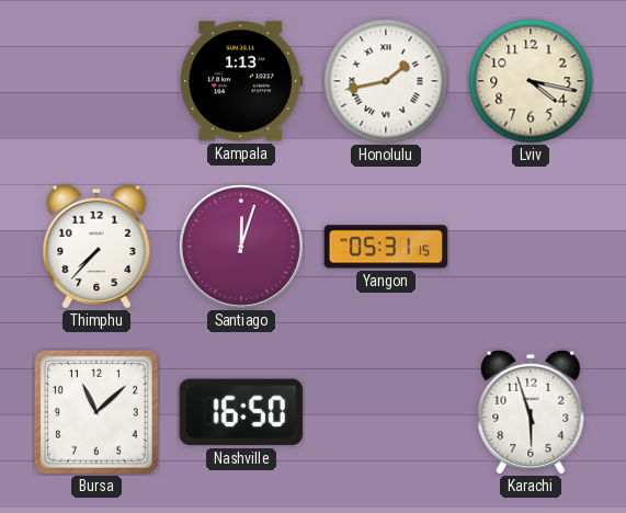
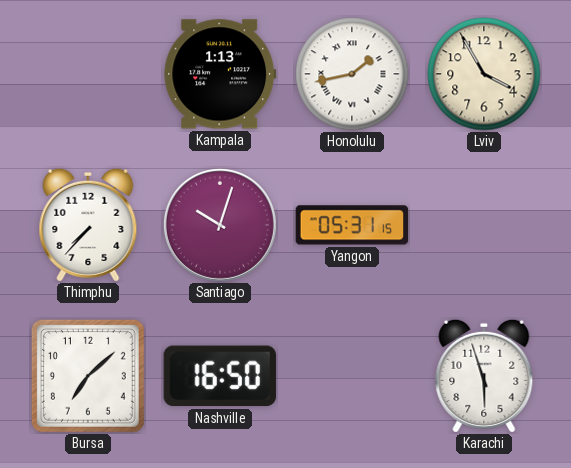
Lviv: 4:17 -> 3:55 (484, 74)
Santiago: 12:03 -> 10:03 (220, 225)
Bursa: 11:08 -> 7:08 (88, 376)
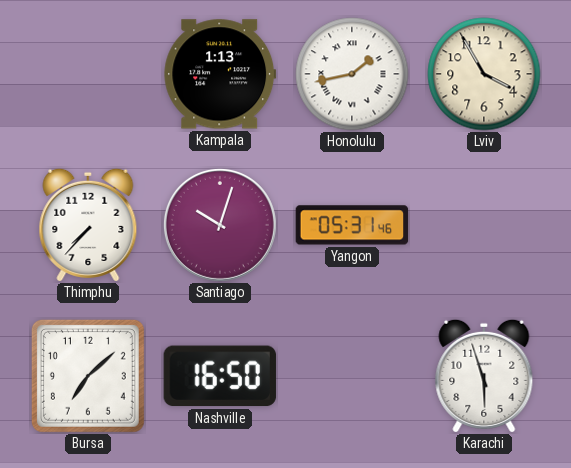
Yangon: 05:31:15 -> 05:31:46 (352, 225)
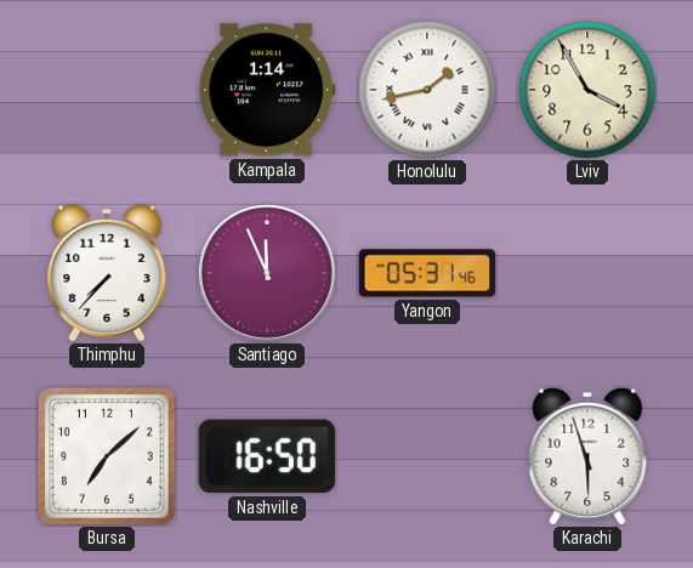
Kampala: 1:13 -> 1:14 (267, 90)
Santiago: 10:03 -> 11:56 (267, 273)
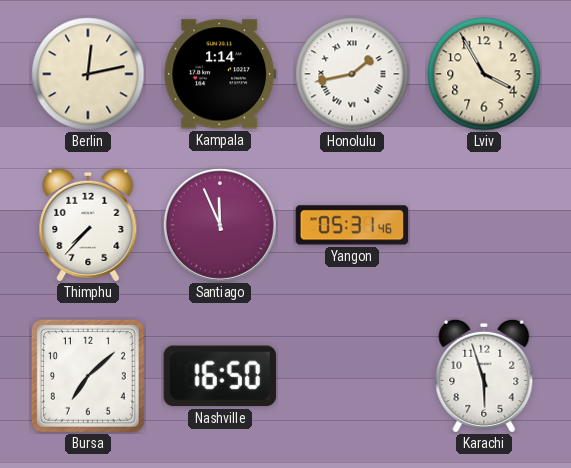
Berlin: none -> 12:13 (88, 74)
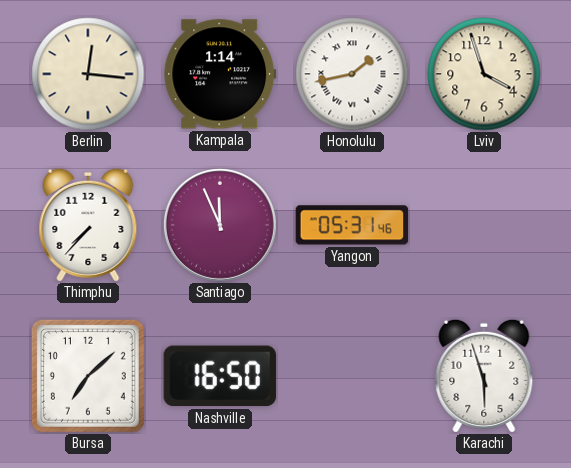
Berlin: 12:13 -> 12:16 (88, 74)
Lviv: 3:55 -> 3:57 (484, 74)
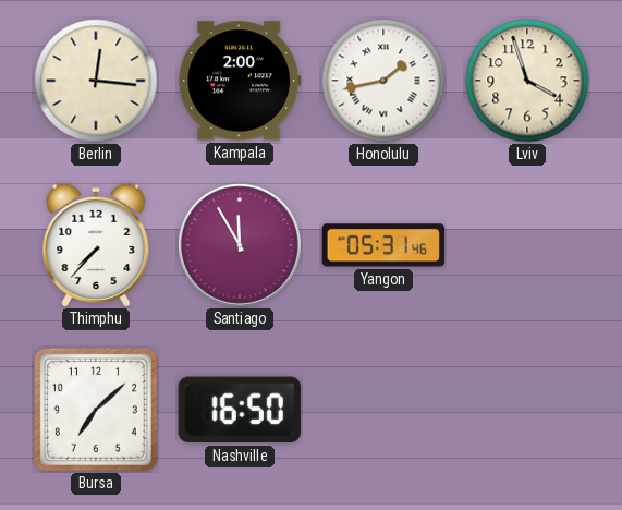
Kampala: 1:14 -> 2:00 (240, 81)
Santiago: 11:56 -> 11:55 (240, 245)
Karachi: 5:57 -> none (484, 376)
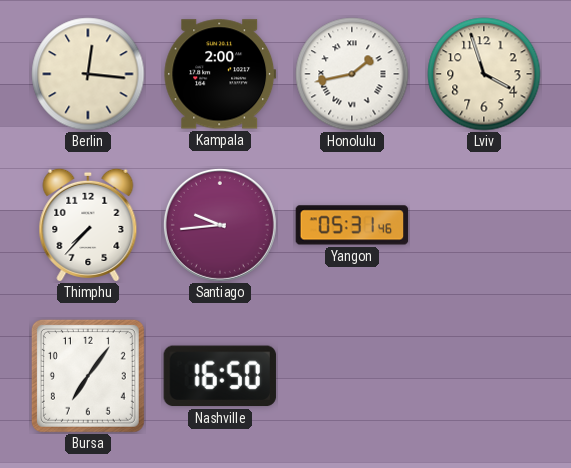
Santiago: 11:55 -> 9:44 (220, 225)
Bursa: 7:08 -> 7:06 (88, 376)
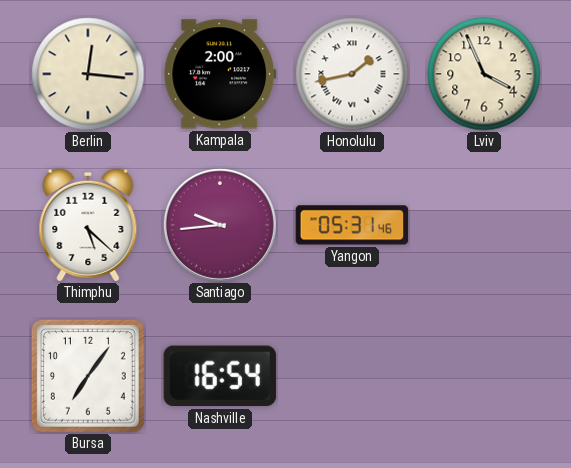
Lviv: 3:57 -> 3:56 (484, 74)
Thimphu: 7:37 -> 5:22 (88, 225)
Nashville: 16:50 -> 16:54 (220, 376)
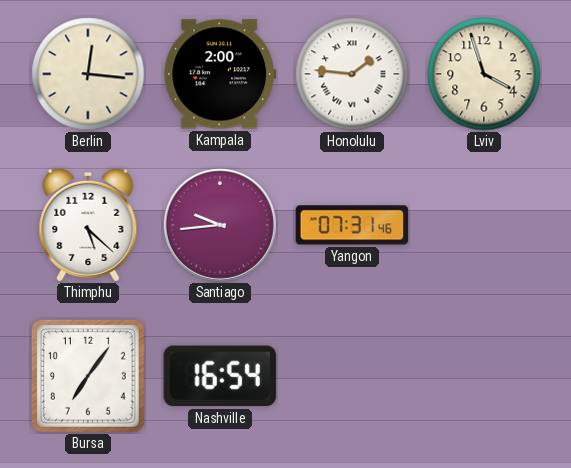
Honolulu: 1:43 -> 1:46 (352, 74)
Lviv: 3:56 -> 3:57 (484, 74)
Yangon: 05:31 -> 07:31 (352, 225)
